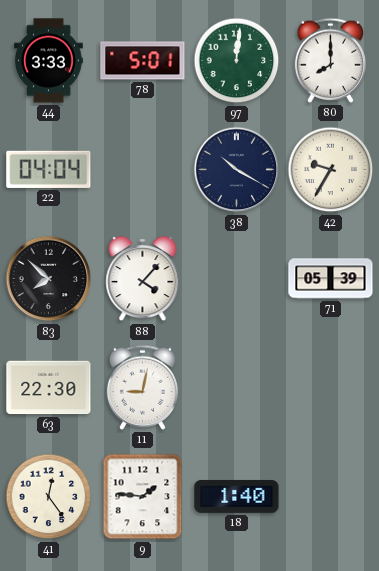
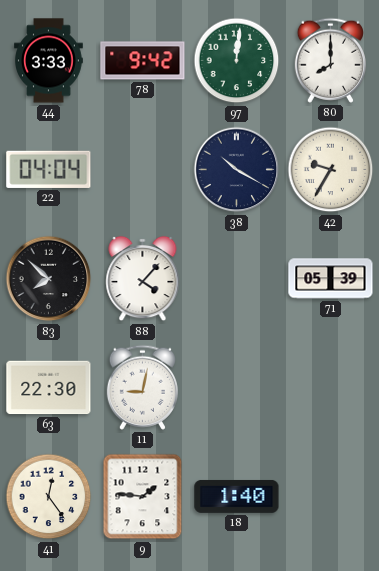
78: 5:01 -> 9:42 (143, 61)
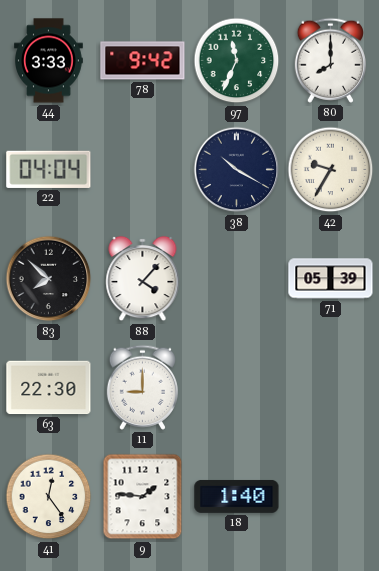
97: 12:01 -> 11:34 (237, 61)
11: 9:02 -> 9:00 (142, 387)
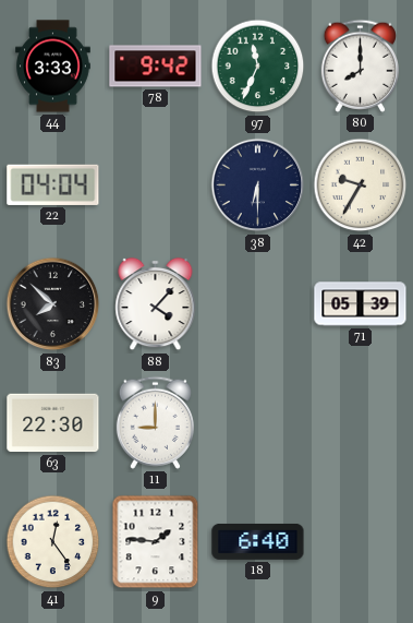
38: 10:20 -> 6:30 (258, 185)
18: 1:40 -> 6:40 (258, 541)
